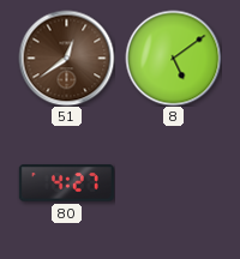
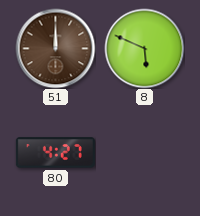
51: 12:39 -> 12:00 (55, 48)
8: 5:09 -> 5:49 (144, 48)
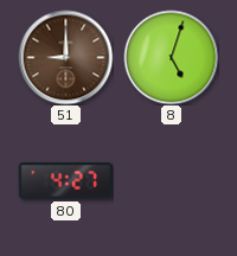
51: 12:00 -> 9:00 (65, 57)
8: 5:49 -> 5:03 (171, 57)
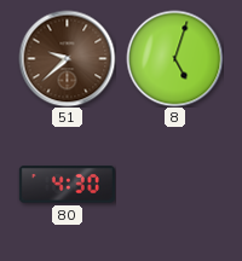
51: 9:00 -> 9:38 (67, 58)
80: 4:27 -> 4:30 (67, 185)
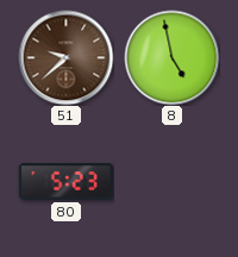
8: 5:03 -> 4:58 (171, 57)
80: 4:30 -> 5:23 (65, 182)
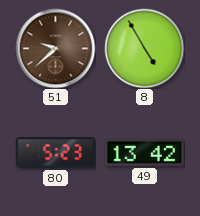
8: 4:58 -> 4:55 (144, 48)
49: none -> 13:42 (144, 152)
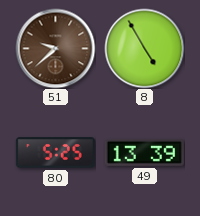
80: 5:23 -> 5:25 (55, 153)
49: 13:42 -> 13:39 (144, 152)
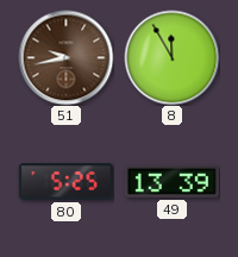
51: 9:38 -> 9:43 (65, 57)
8: 4:55 -> 11:55 (171, 57)
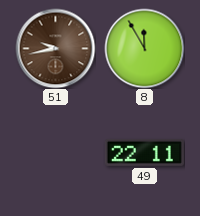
80: 5:25 -> none (65, 182)
49: 13:39 -> 22:11 (144, 152)
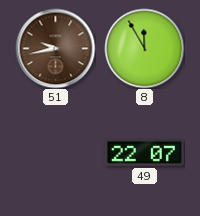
49: 22:11 -> 22:07 (144, 152)
